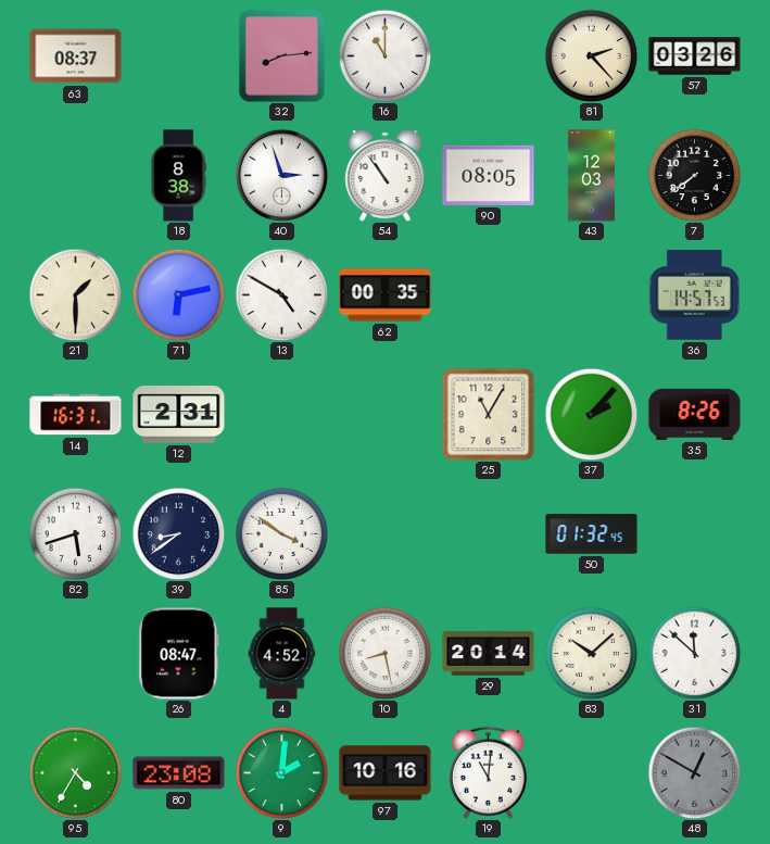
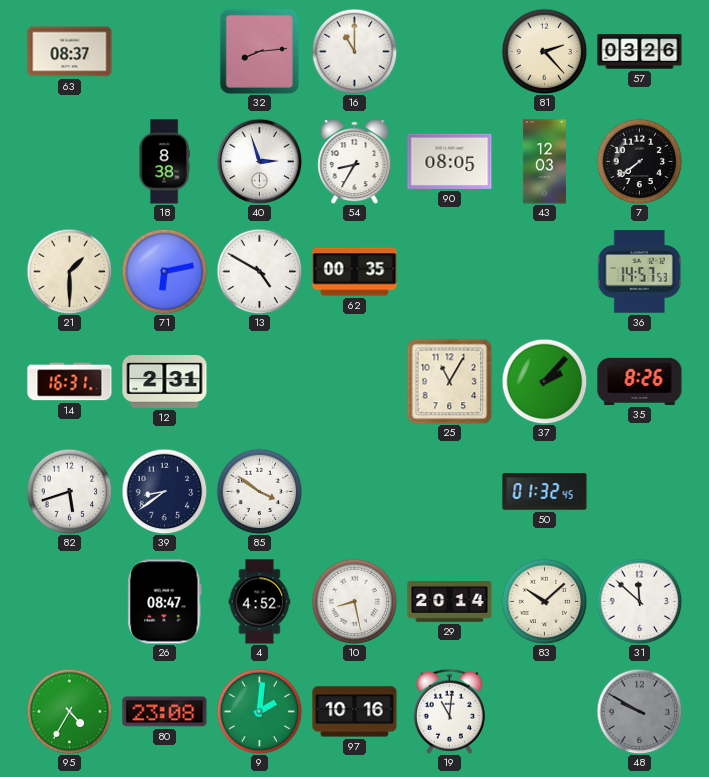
54: 10:54 -> 8:35 (355, 161)
48: 12:50 -> 9:50 (639, 711)
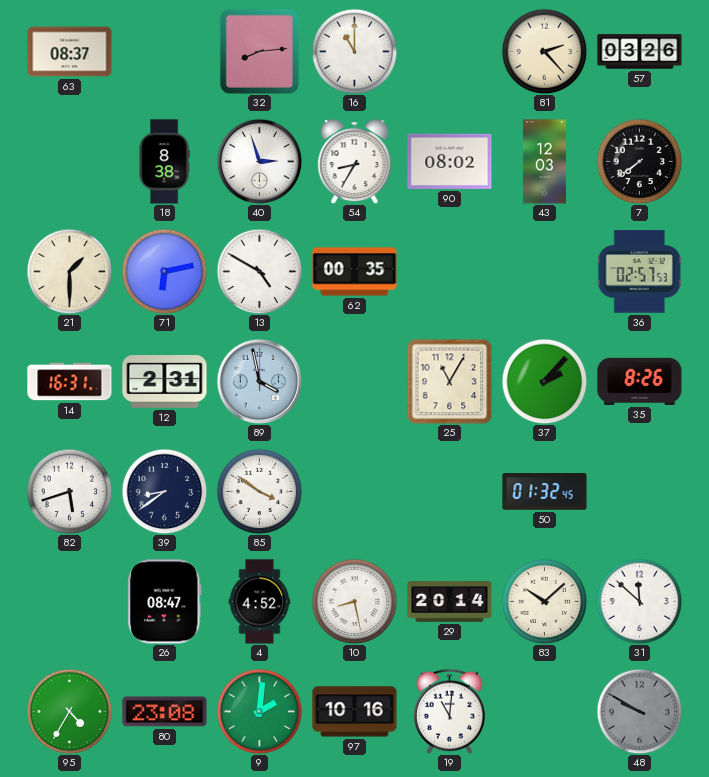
90: 08:05 -> 08:02 (450, 161)
36: 14:57 -> 02:57 (639, 272)
89: none -> 3:58 (259, 381)
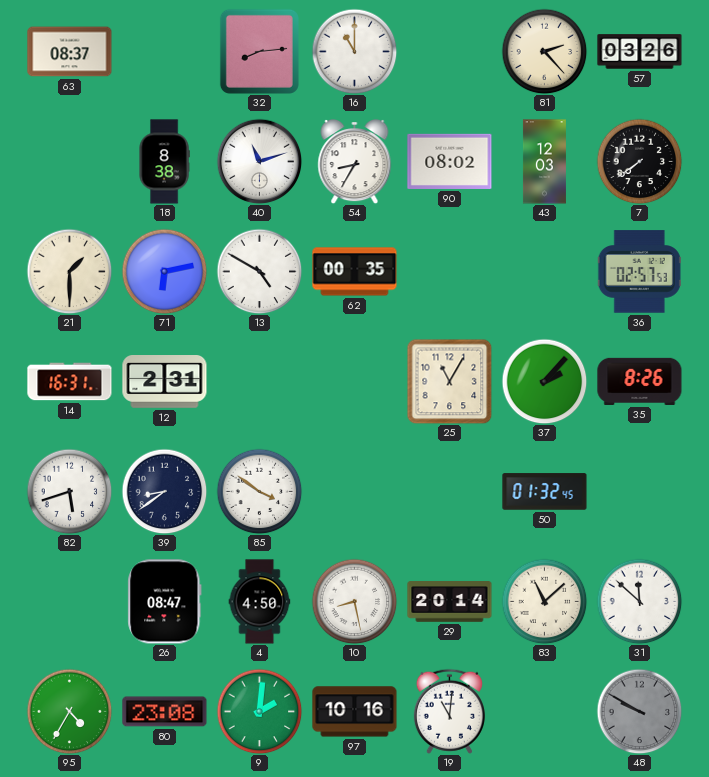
40: 2:57 -> 11:12 (259, 161)
89: 3:58 -> none (259, 381)
4: 4:52 -> 4:50 (260, 602)
83: 10:08 -> 11:08 (544, 601)
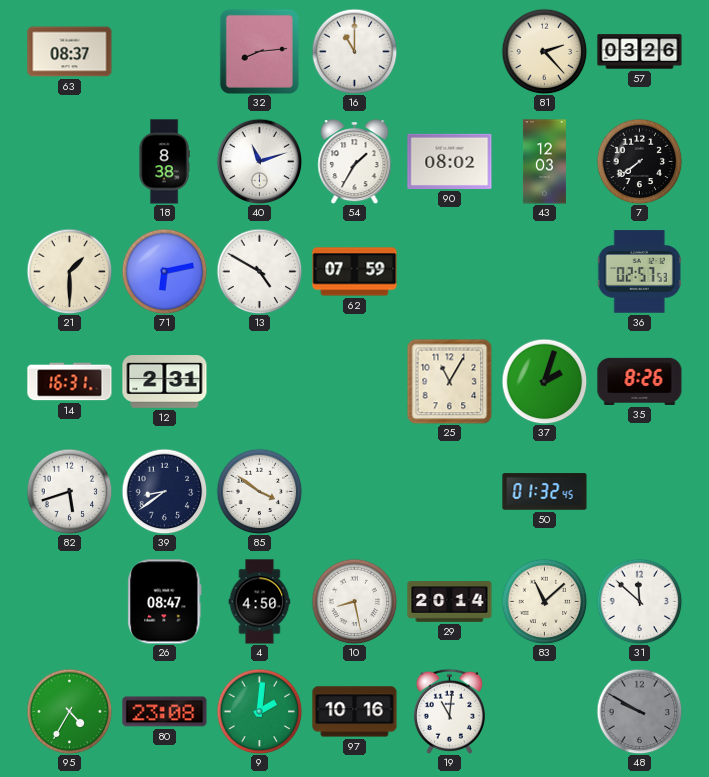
54: 8:35 -> 1:35 (355, 161)
62: 00:35 -> 07:59 (355, 272)
37: 2:07 -> 2:03 (544, 381)
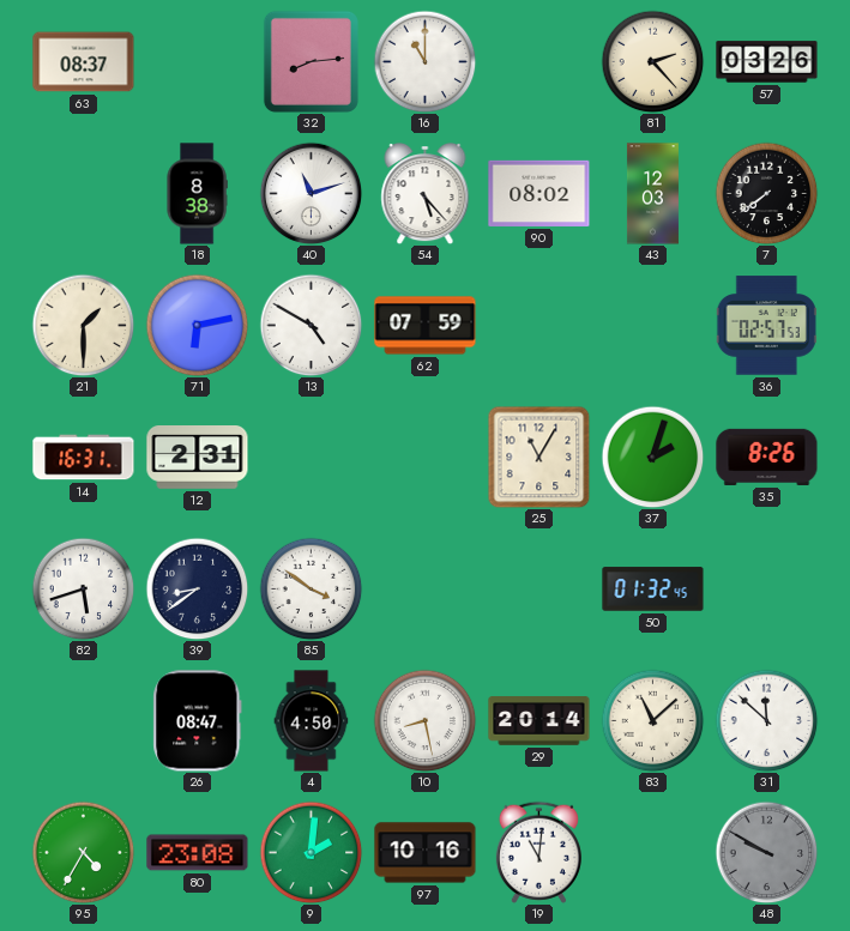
54: 1:35 -> 5:23 (426, 193)
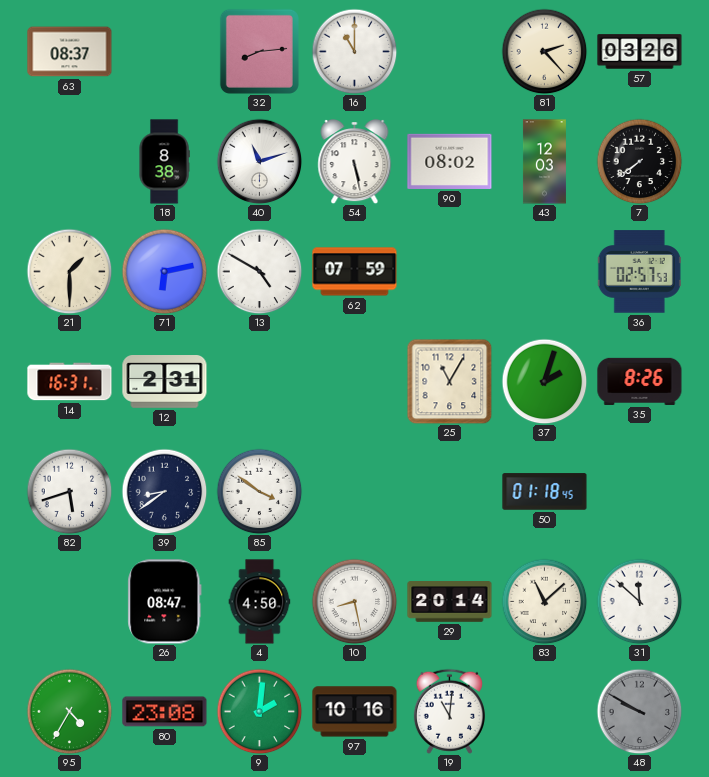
54: 5:23 -> 5:28 (355, 161)
50: 01:32 -> 01:18 (545, 492)
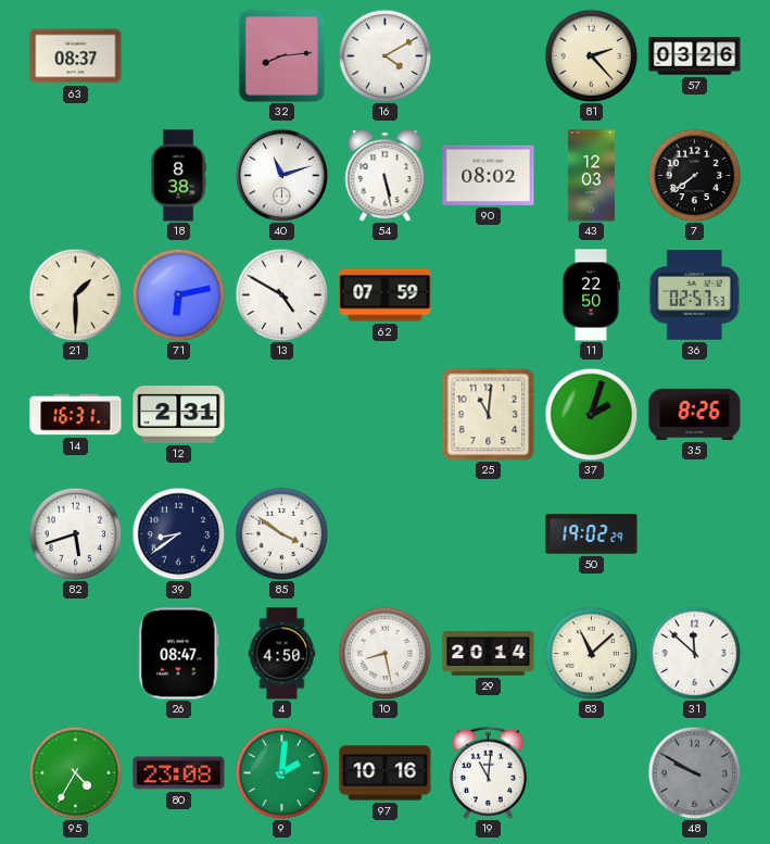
16: 11:00 -> 4:10 (384, 55)
11: none -> 22:50 (591, 295)
25: 11:05 -> 11:01 (488, 414)
50: 01:18 -> 19:02 (592, 534)
